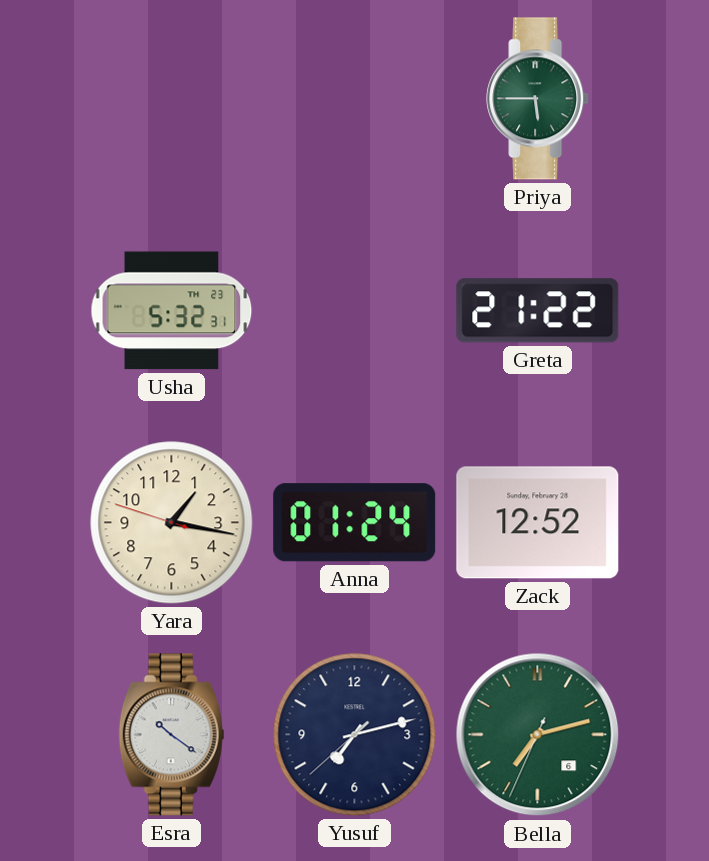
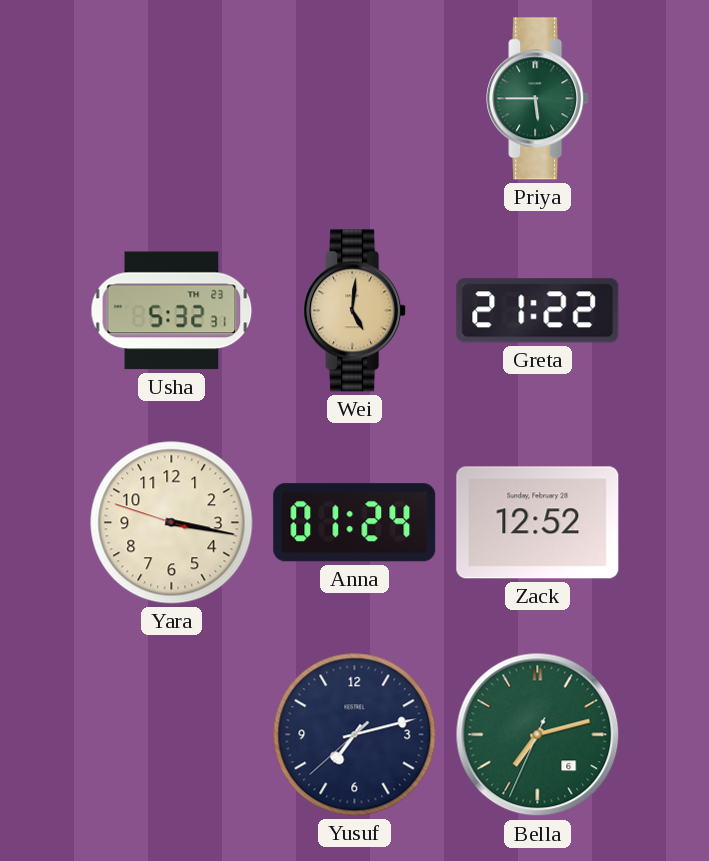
Wei: none -> 5:01 (355, 311)
Yara: 1:16 -> 3:16 (172, 523)
Esra: 10:21 -> none (172, 735)
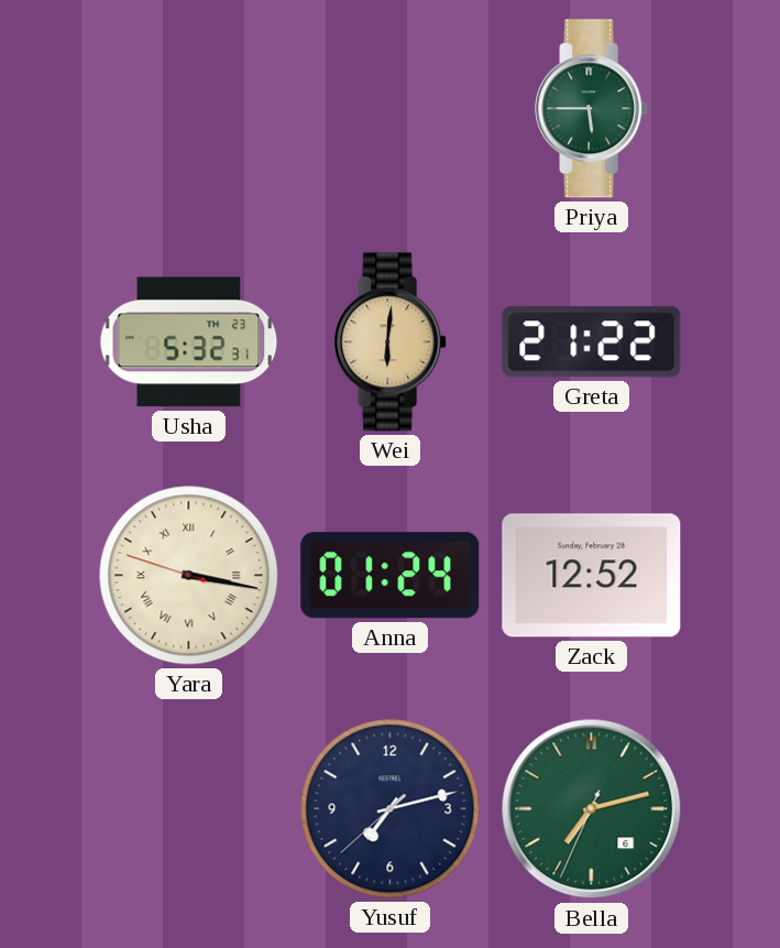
Wei: 5:01 -> 6:01 (391, 342)
Yara numerals: Arabic -> Roman (189, 576)
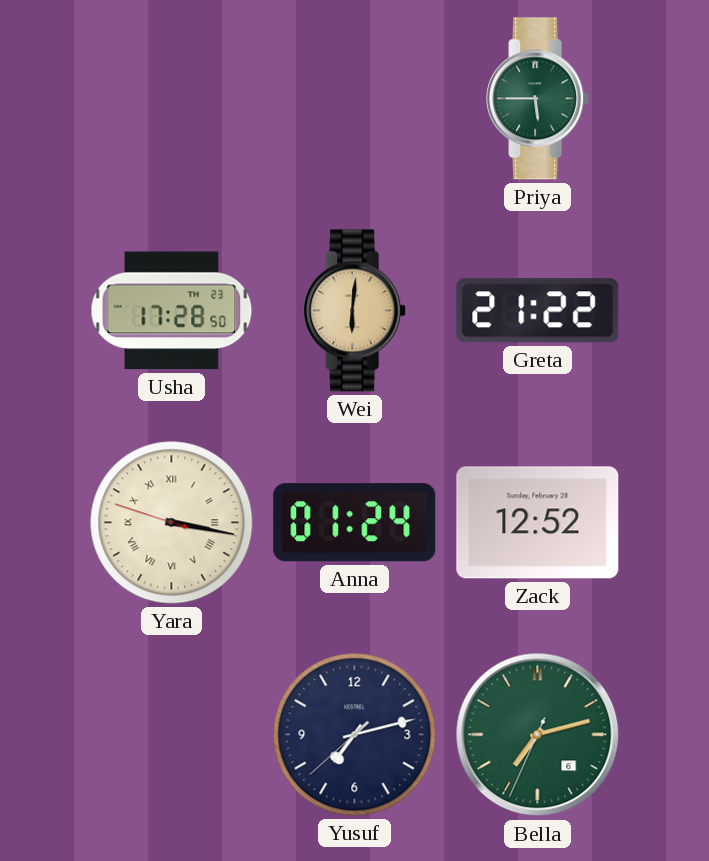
Usha: 5:32 -> 17:28 (172, 311)
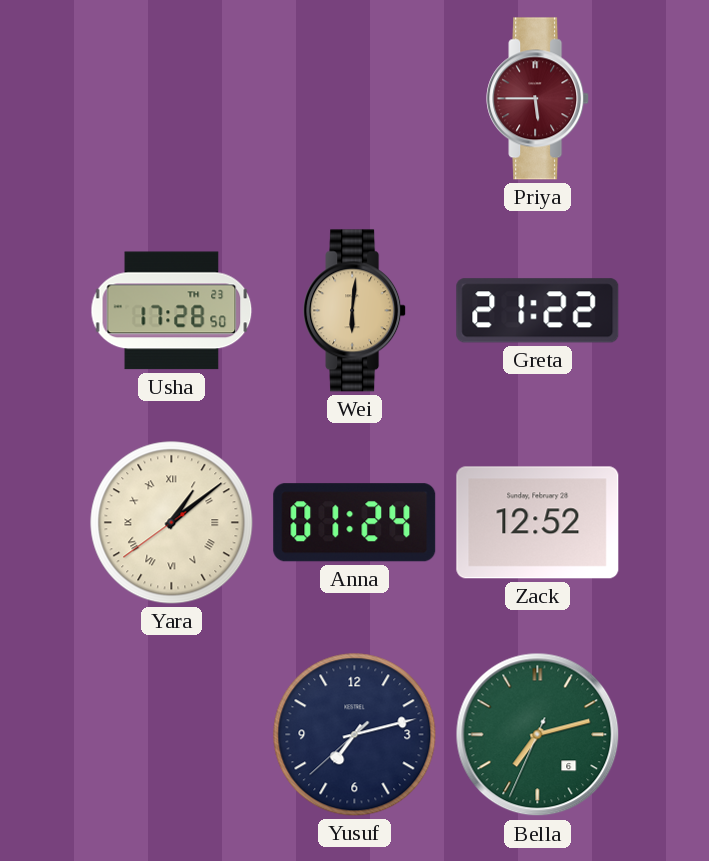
Priya dial: green -> burgundy (538, 99)
Yara: 3:16 -> 1:08 (172, 523)
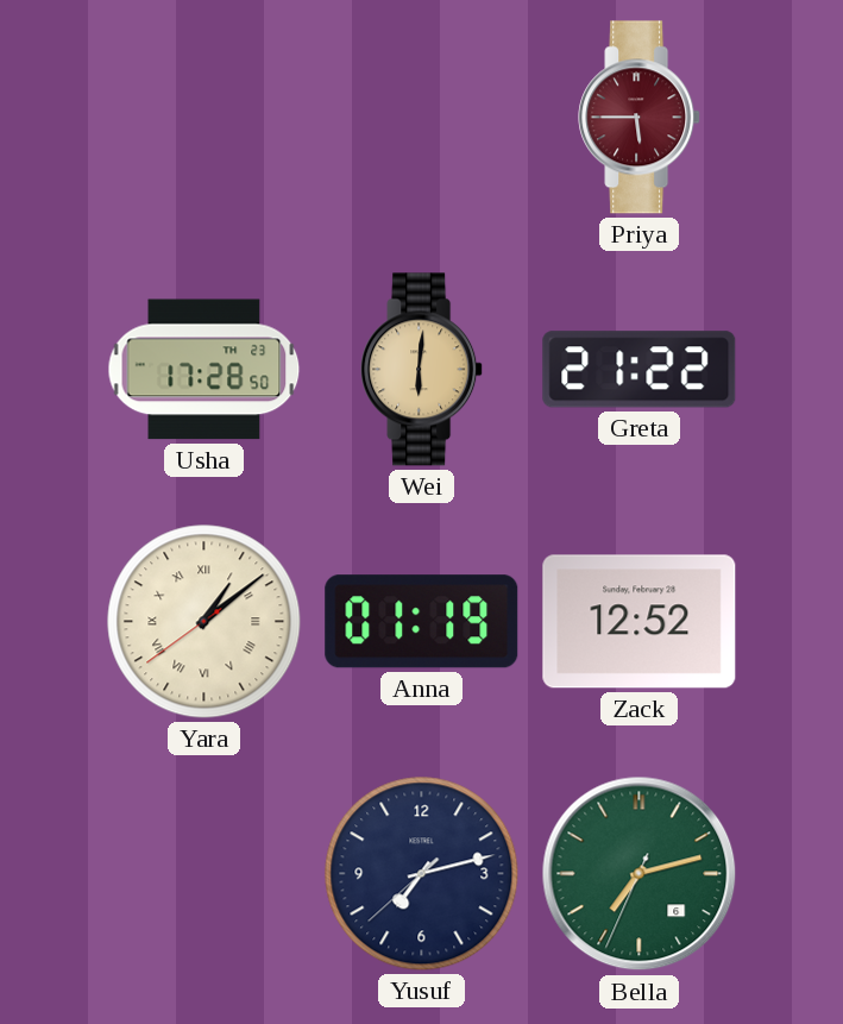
Anna: 01:24 -> 01:19 (422, 622)
